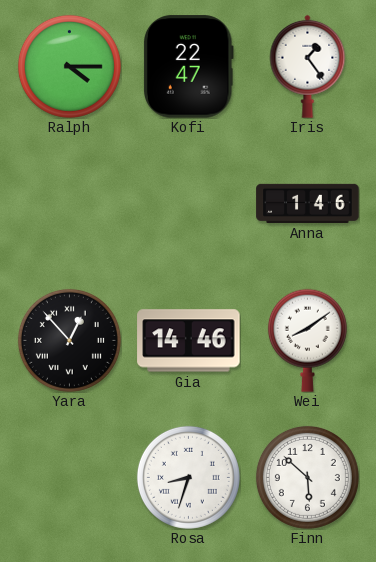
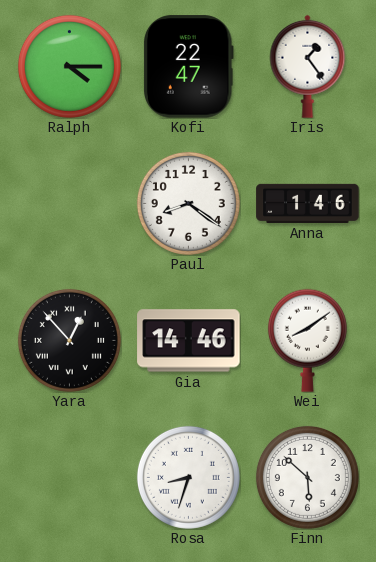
Paul: none -> 8:21 (188, 203)
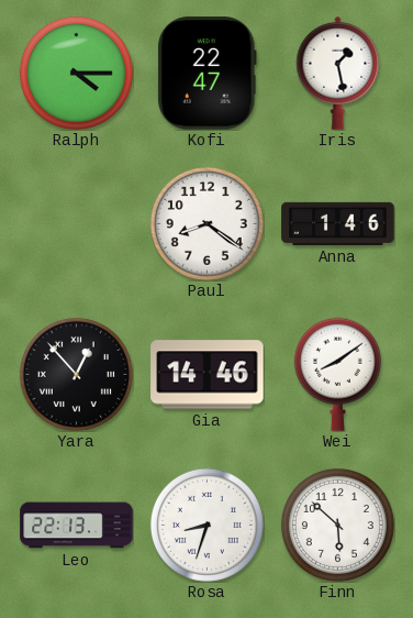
Iris: 1:24 -> 1:28 (338, 73)
Leo: none -> 22:13 (77, 526)
